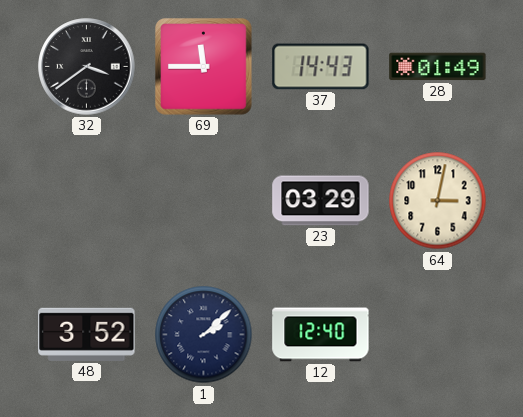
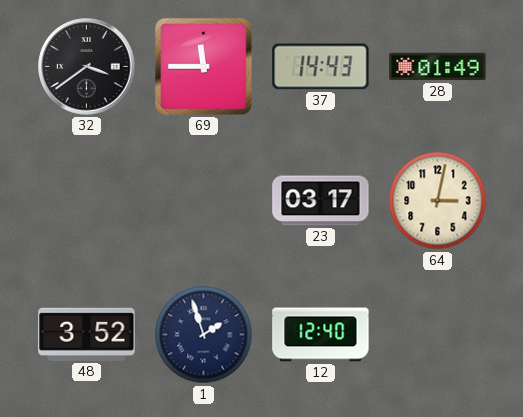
23: 03:29 -> 03:17 (321, 201)
1: 2:08 -> 1:57 (204, 335)
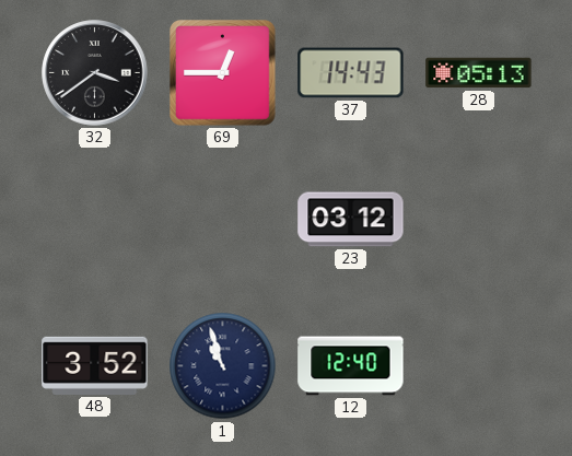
69: 11:45 -> 12:45 (223, 73)
28: 01:49 -> 05:13 (479, 73)
23: 03:17 -> 03:12 (351, 220)
64: 3:02 -> none (438, 201)
1: 1:57 -> 10:57 (223, 366)
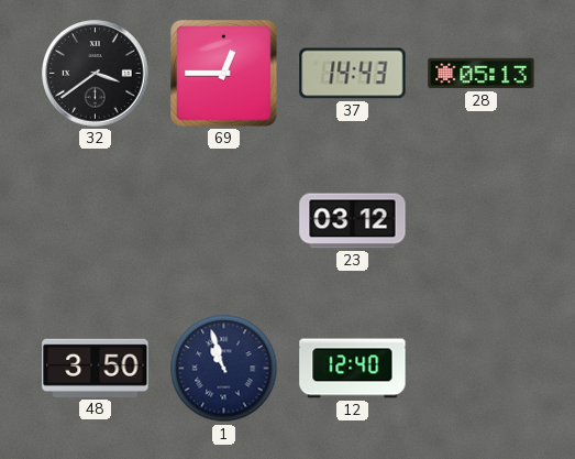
48: 3:52 -> 3:50 (96, 368)
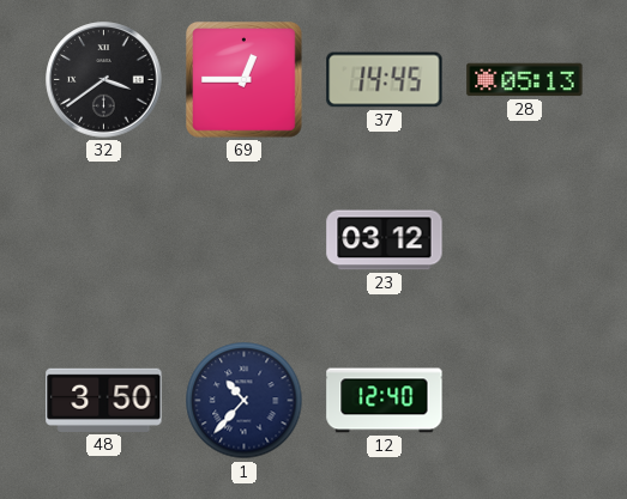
37: 14:43 -> 14:45 (385, 80)
1: 10:57 -> 10:37 (245, 401)
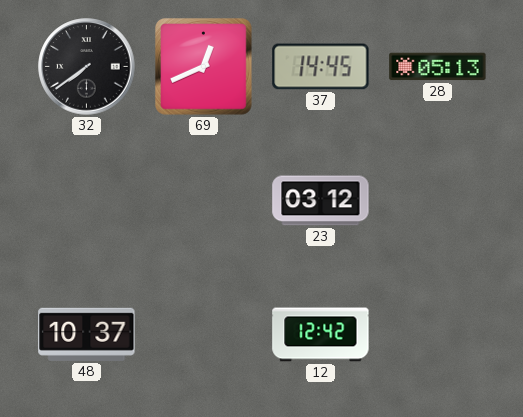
32: 3:39 -> 7:39 (87, 67)
69: 12:45 -> 12:41 (204, 67)
48: 3:50 -> 10:37 (87, 334)
1: 10:37 -> none (245, 401)
12: 12:40 -> 12:42 (321, 335)
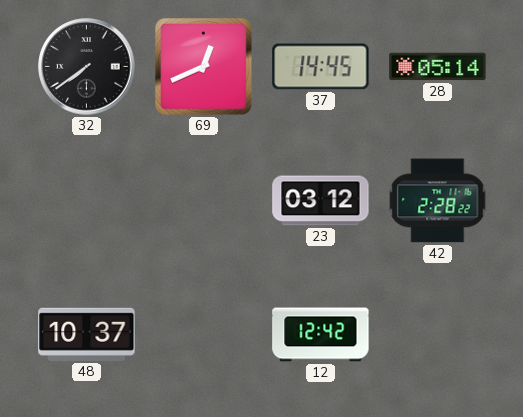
28: 05:13 -> 05:14 (438, 67)
42: none -> 2:28 (438, 201)
